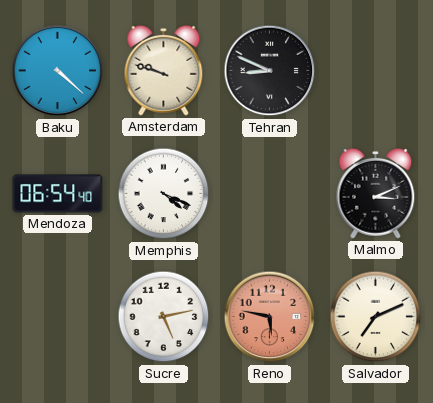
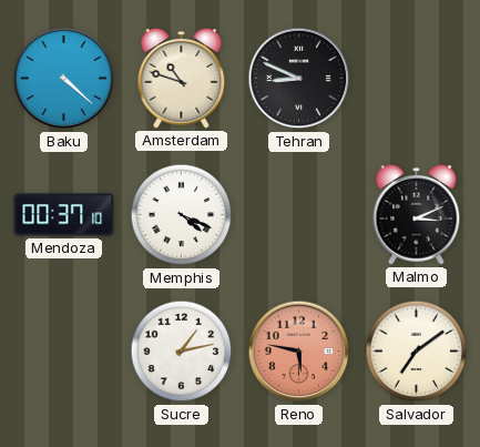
Amsterdam: 9:48 -> 10:48 (182, 78)
Mendoza: 06:54 -> 00:37 (64, 215)
Sucre: 5:13 -> 1:13 (182, 352)
Salvador: 7:11 -> 7:09 (417, 352)
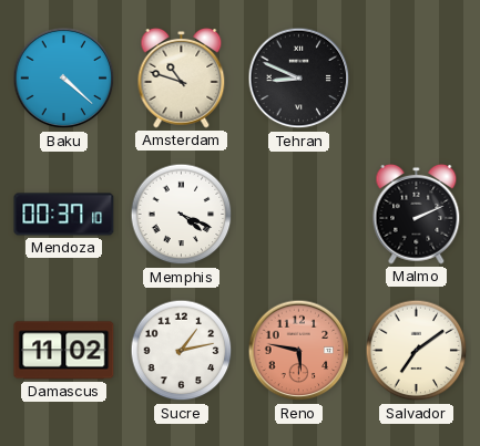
Malmo: 3:11 -> 2:11 (417, 214)
Damascus: none -> 11:02 (64, 351)
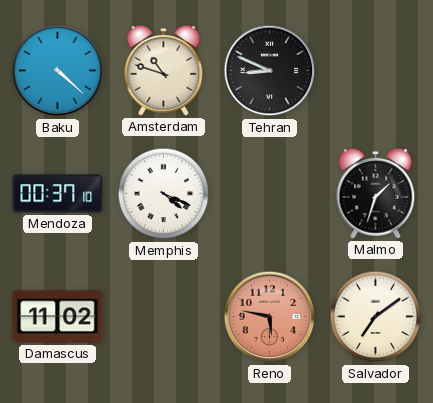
Malmo: 2:11 -> 1:33 (376, 193)
Sucre: 1:13 -> none (182, 351)
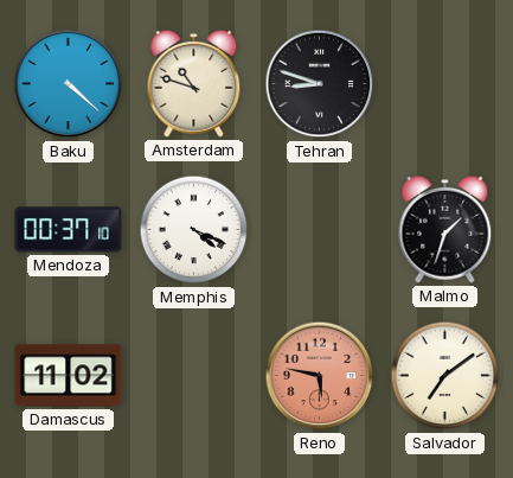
Tehran: 8:49 -> 8:48 (320, 84)
